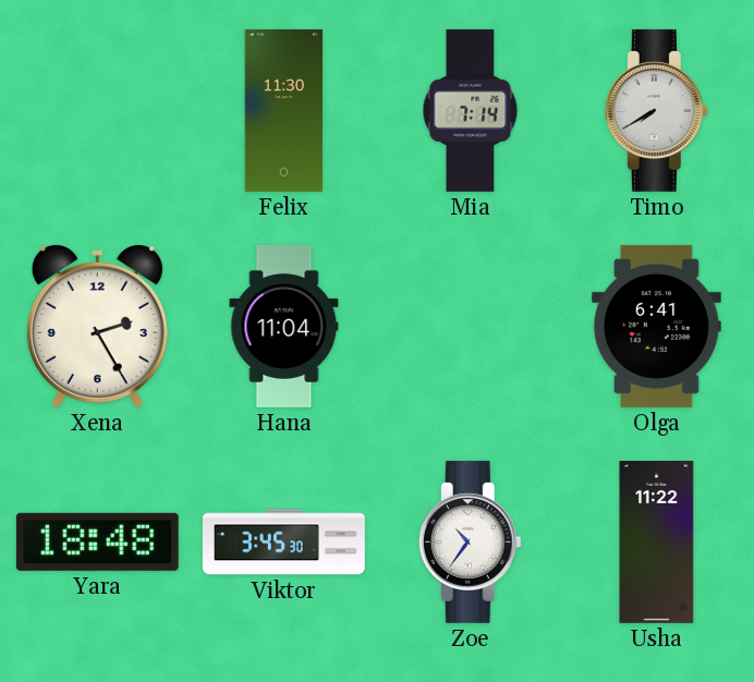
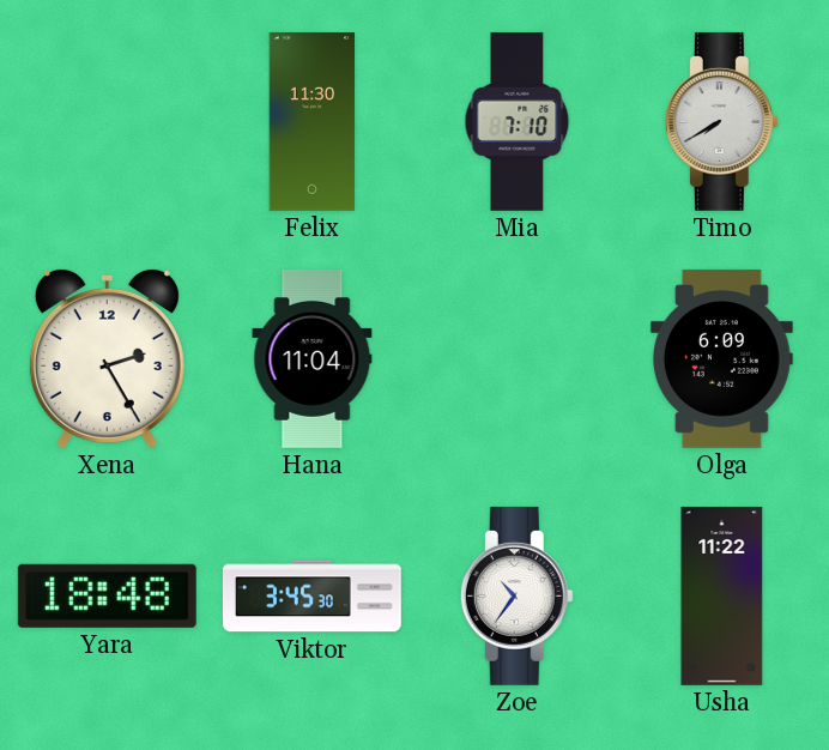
Mia: 7:14 -> 7:10 (518, 121)
Olga: 6:41 -> 6:09 (721, 358)
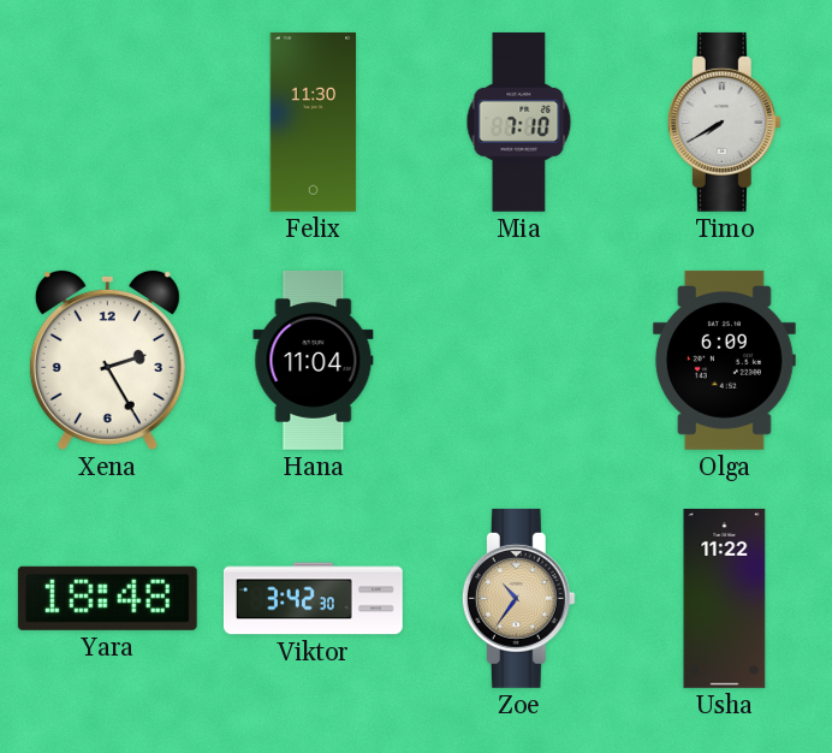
Viktor: 3:45 -> 3:42 (313, 599)
Zoe dial: white -> champagne (518, 598)
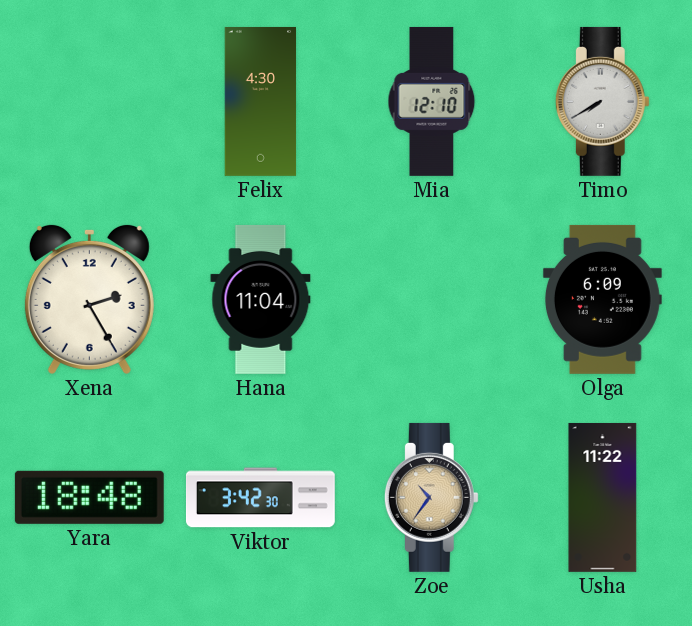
Felix: 11:30 -> 4:30 (261, 101)
Mia: 7:10 -> 12:10 (432, 101)
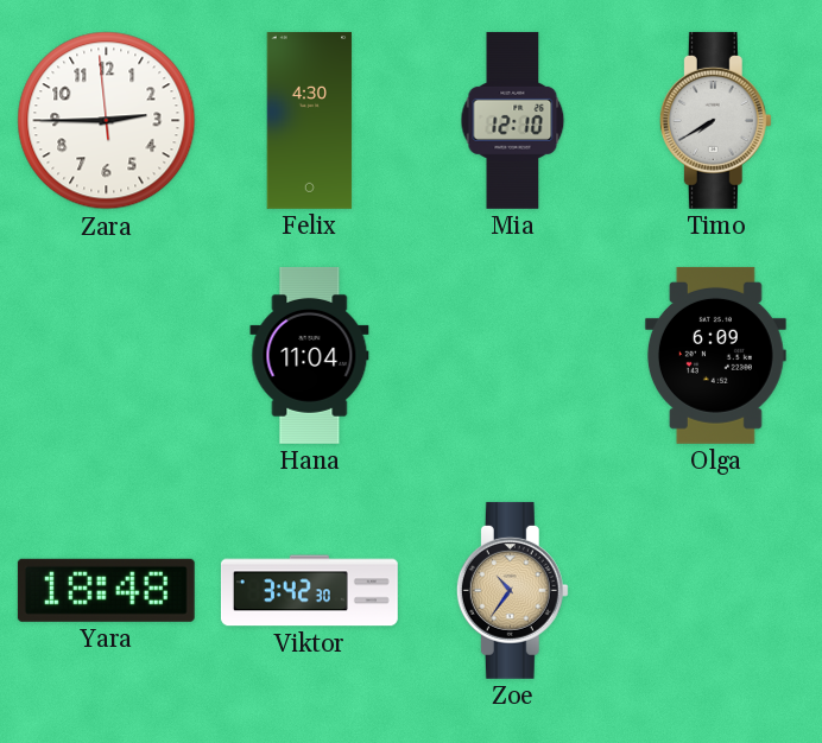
Zara: none -> 2:44 (107, 121)
Xena: 2:25 -> none (89, 299)
Usha: 11:22 -> none (603, 497)
